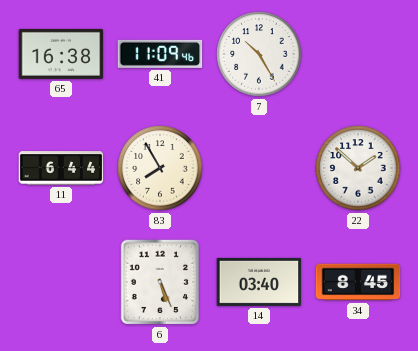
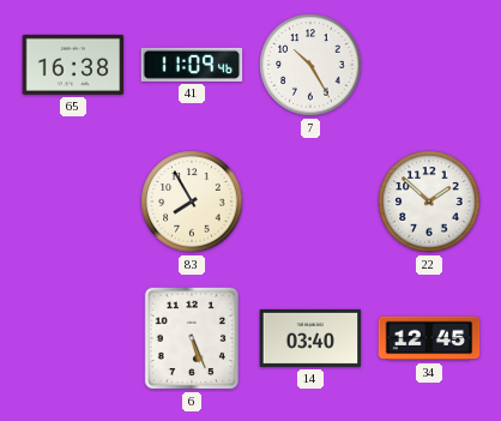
11: 6:44 -> none (61, 168)
34: 8:45 -> 12:45 (429, 338)
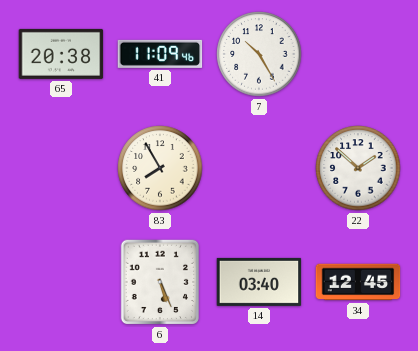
65: 16:38 -> 20:38 (61, 54)
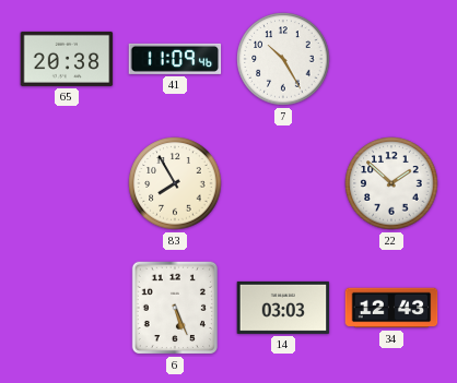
14: 03:40 -> 03:03 (283, 308)
34: 12:45 -> 12:43 (391, 308)
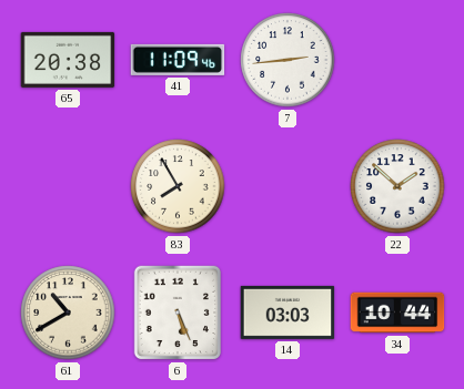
7: 10:25 -> 2:44 (288, 60)
61: none -> 10:40 (68, 313)
34: 12:43 -> 10:44 (397, 313)
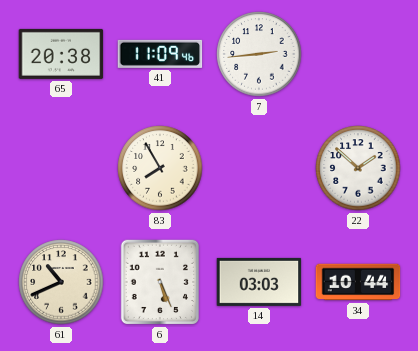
61: 10:40 -> 10:41 (61, 282)
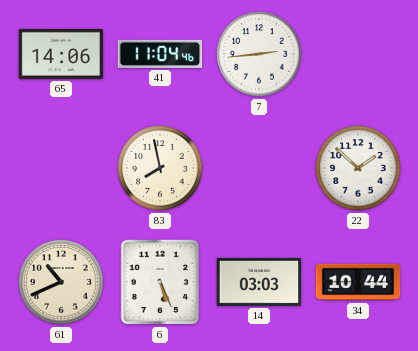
65: 20:38 -> 14:06 (61, 54)
41: 11:09 -> 11:04 (160, 54)
83: 7:55 -> 7:58 (160, 168)
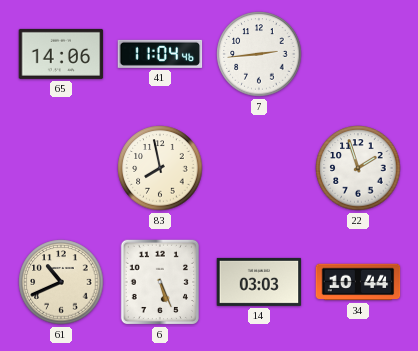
22: 1:52 -> 1:57 (358, 168)
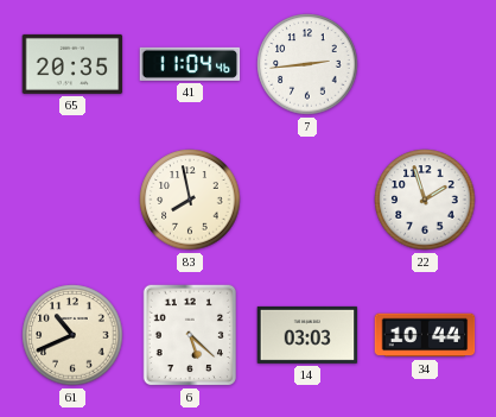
65: 14:06 -> 20:35 (72, 64)
6: 5:26 -> 5:22 (189, 335)
